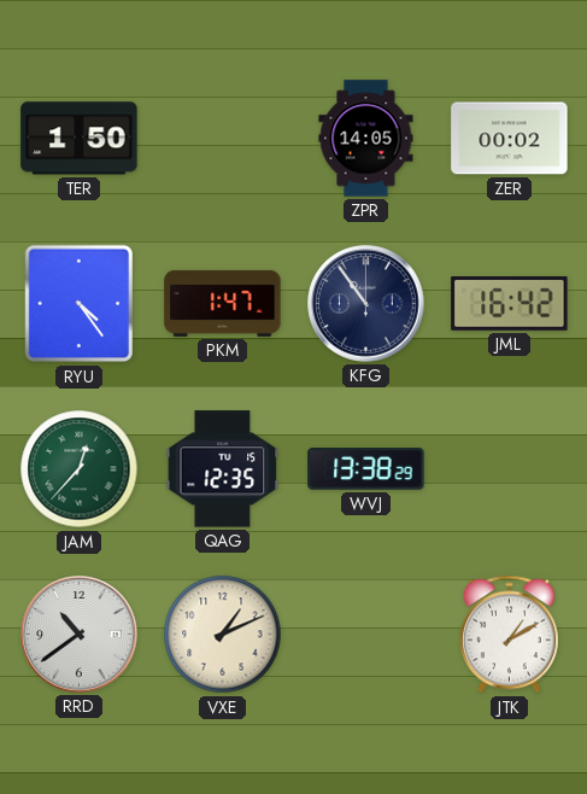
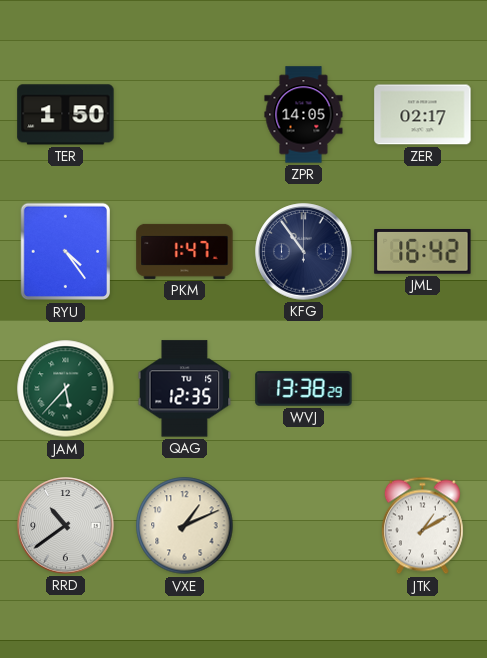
ZER: 00:02 -> 02:17 (423, 115)
JAM: 12:37 -> 5:37 (66, 389)
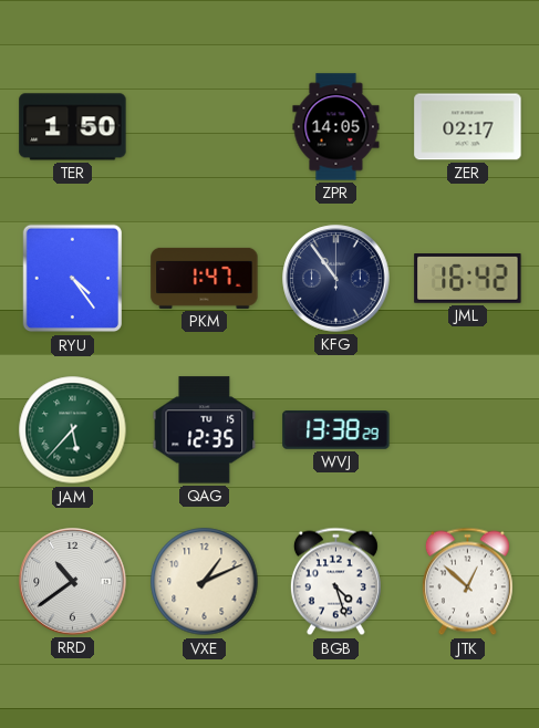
BGB: none -> 4:27 (335, 582)
JTK: 1:10 -> 12:52 (467, 582)
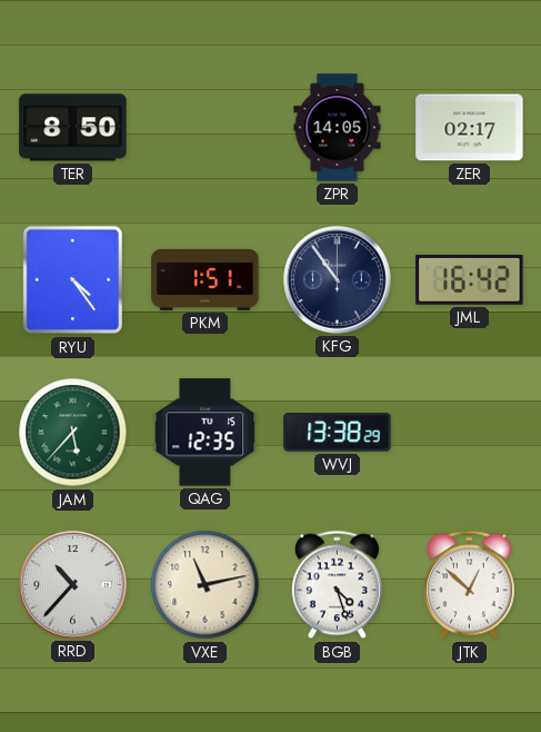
TER: 1:50 -> 8:50 (73, 128)
PKM: 1:47 -> 1:51 (206, 279)
RRD: 10:39 -> 10:37 (73, 585)
VXE: 1:11 -> 11:13 (206, 585)
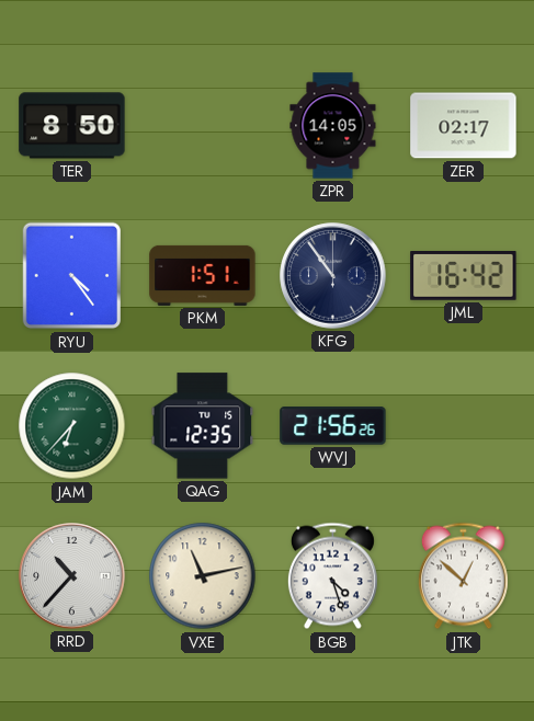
JAM: 5:37 -> 6:37 (72, 426)
WVJ: 13:38 -> 21:56 (333, 426)
